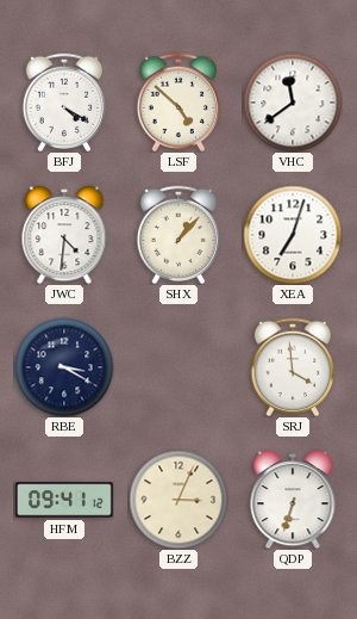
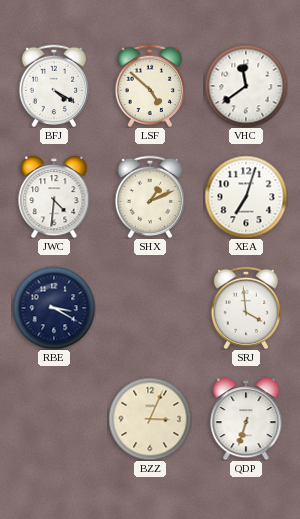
SHX: 1:07 -> 1:11 (150, 196)
HFM: 09:41 -> none (64, 500)
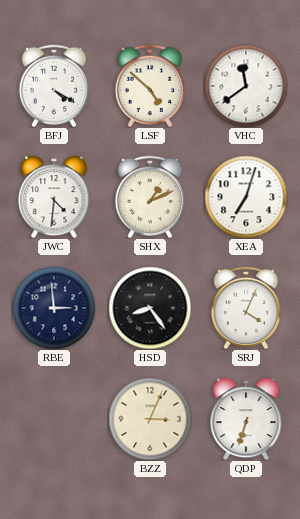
RBE: 3:20 -> 2:59 (54, 308)
HSD: none -> 8:24 (150, 308)
SRJ: 3:59 -> 4:04 (246, 307)
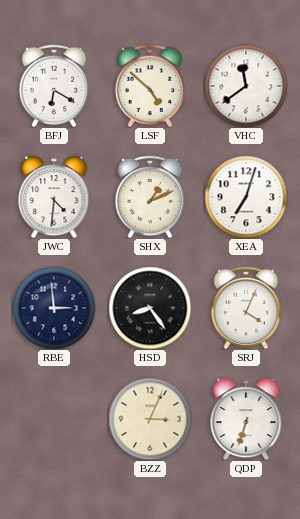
BFJ: 4:20 -> 6:20 (54, 85)
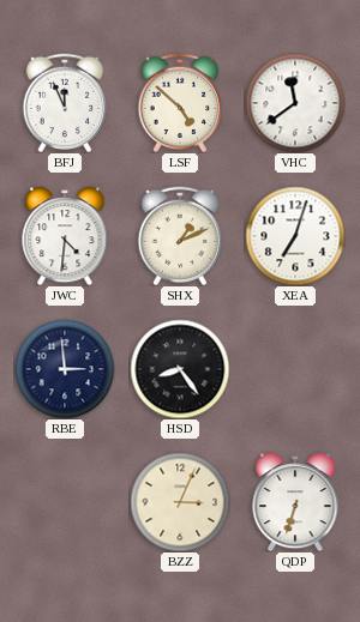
BFJ: 6:20 -> 11:56 (65, 102)
SRJ: 4:04 -> none (246, 307)
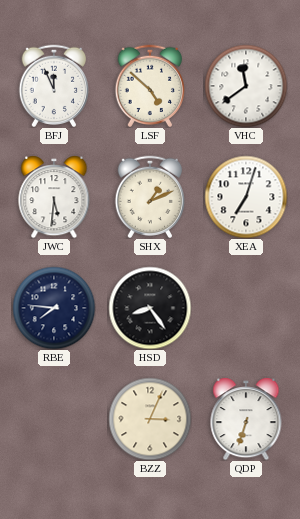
JWC: 4:31 -> 5:31 (54, 197)
RBE: 2:59 -> 7:46 (54, 308)
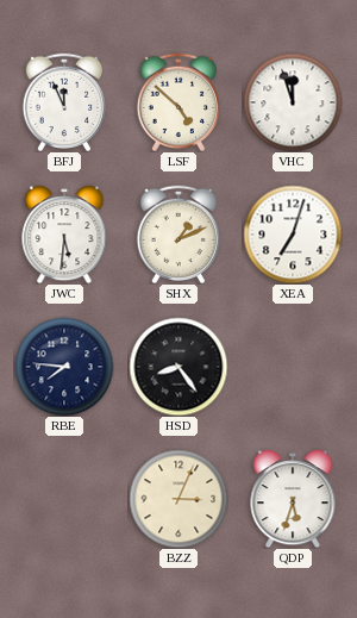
VHC: 11:39 -> 11:57 (293, 102)
QDP: 6:33 -> 5:33 (293, 499)
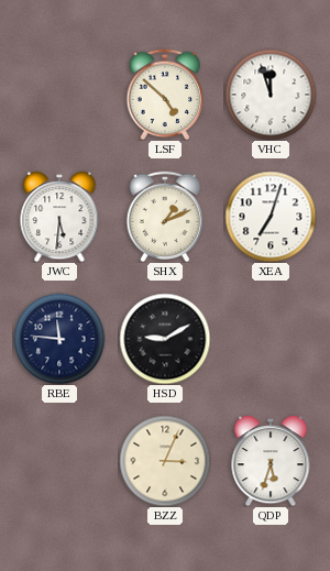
BFJ: 11:56 -> none (64, 101)
RBE: 7:46 -> 11:46 (59, 339)
HSD: 8:24 -> 9:10 (165, 339)
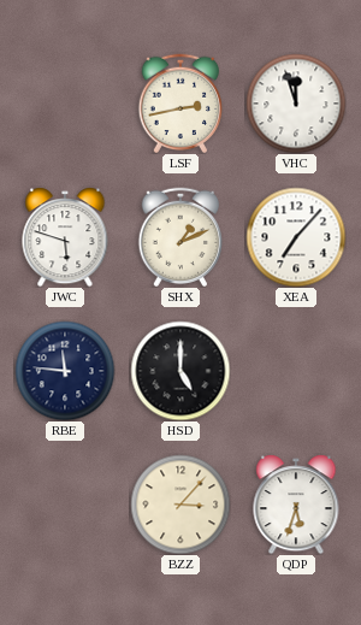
LSF: 4:52 -> 2:43 (180, 102)
JWC: 5:31 -> 5:48 (65, 237)
XEA: 7:03 -> 7:07 (296, 237)
HSD: 9:10 -> 5:00 (180, 371)
BZZ: 3:04 -> 3:07 (180, 505)
